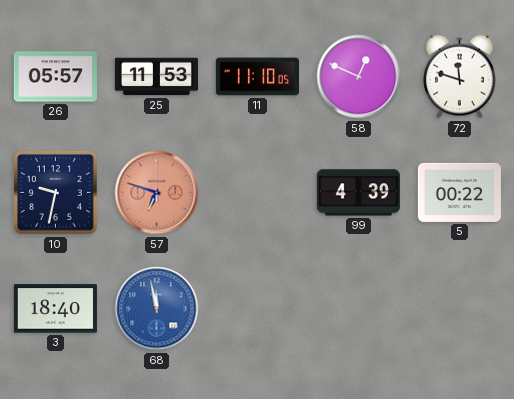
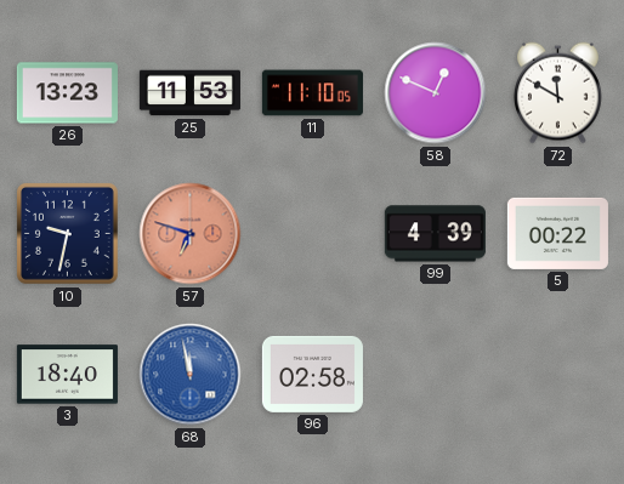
26: 05:57 -> 13:23 (67, 93)
72: 11:48 -> 11:50 (557, 93)
96: none -> 02:58 (312, 374)
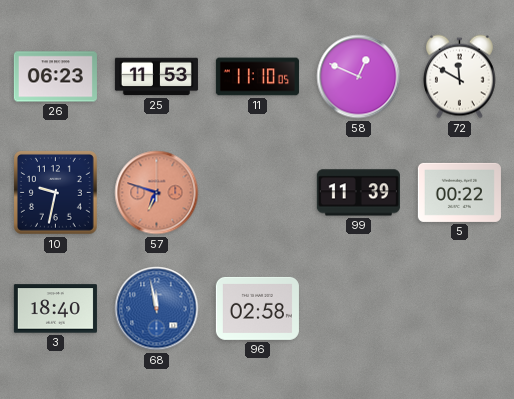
26: 13:23 -> 06:23 (55, 77)
99: 4:39 -> 11:39 (358, 193)
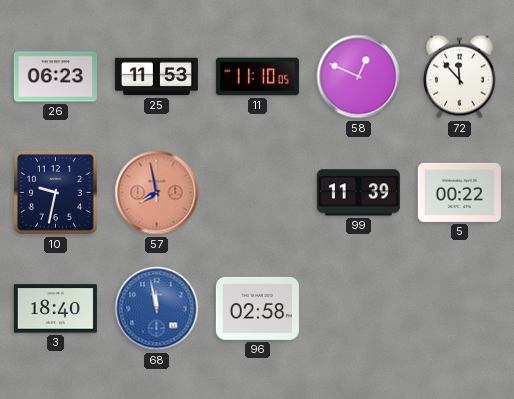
72: 11:50 -> 11:53 (459, 77)
57: 6:48 -> 7:58 (157, 193)
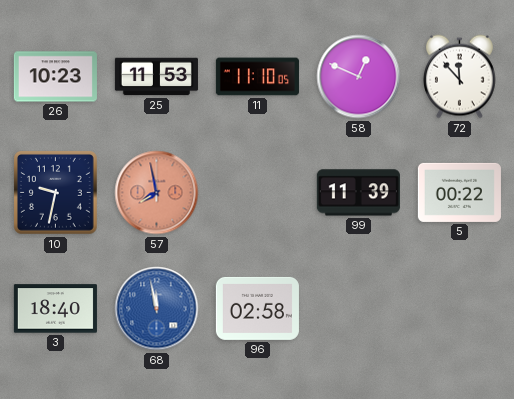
26: 06:23 -> 10:23 (55, 77)
